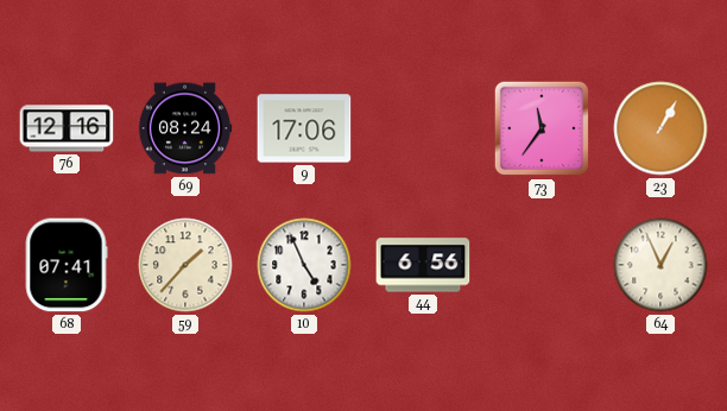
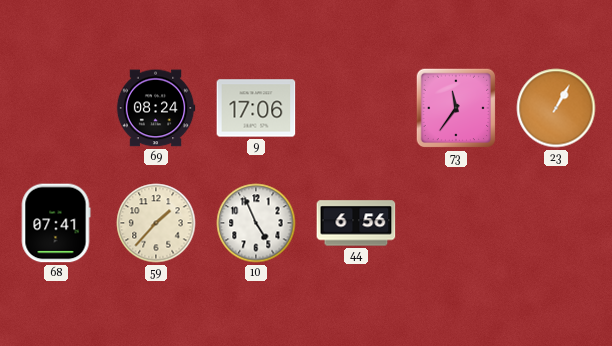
76: 12:16 -> none (67, 128)
64: 12:56 -> none (660, 265)
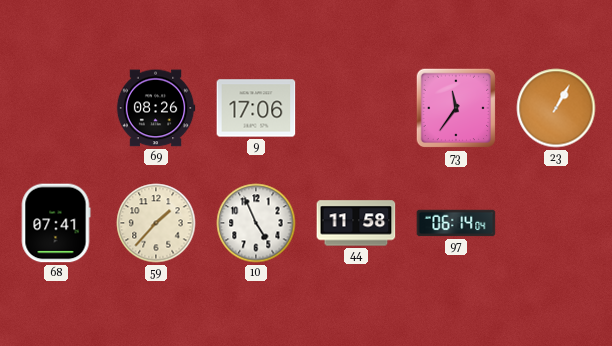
69: 08:24 -> 08:26 (156, 108)
44: 6:56 -> 11:58 (356, 223)
97: none -> 06:14 (456, 223)
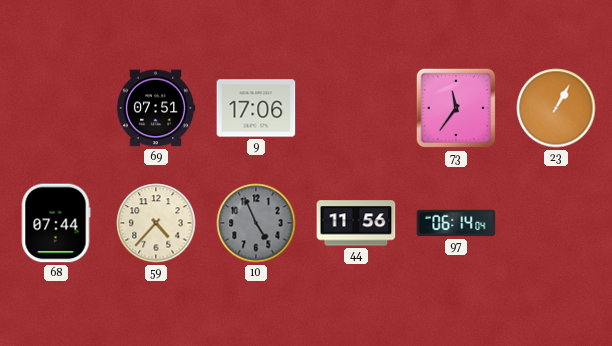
69: 08:26 -> 07:51 (156, 108)
68: 07:41 -> 07:44 (56, 223)
59: 1:37 -> 4:37 (156, 223)
10 dial: white -> grey (256, 223)
44: 11:58 -> 11:56 (356, 223)
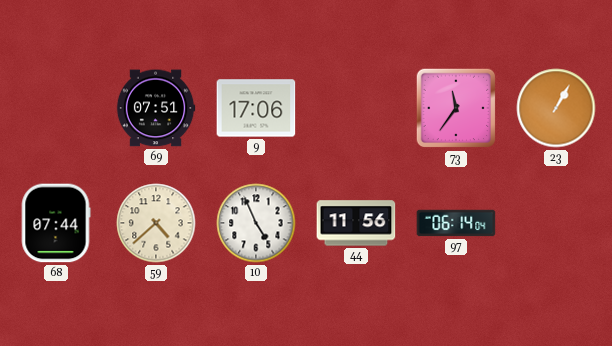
59: 4:37 -> 4:38 (156, 223)
10 dial: grey -> white (256, 223)
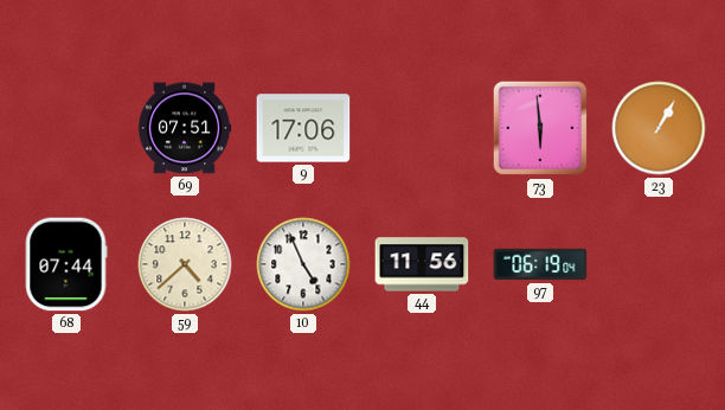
73: 11:36 -> 5:59 (540, 128)
97: 06:14 -> 06:19 (540, 264)
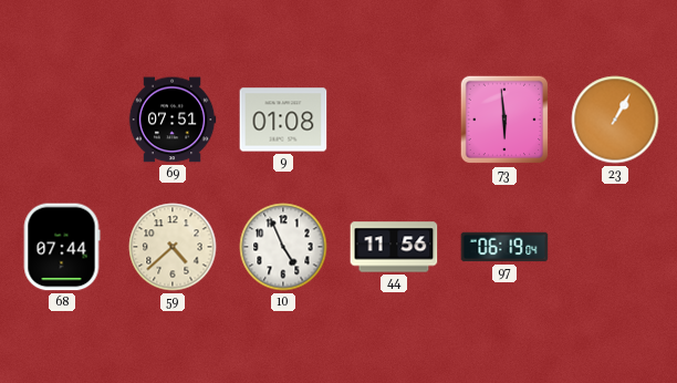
9: 17:06 -> 01:08 (283, 120)
